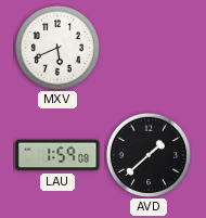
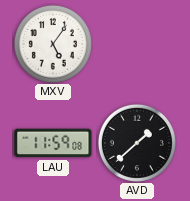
MXV: 5:41 -> 5:06 (53, 44)
LAU: 1:59 -> 11:59 (53, 143)
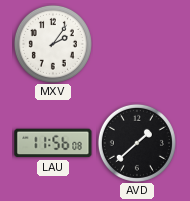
MXV: 5:06 -> 2:06 (53, 44)
LAU: 11:59 -> 11:56 (53, 143)
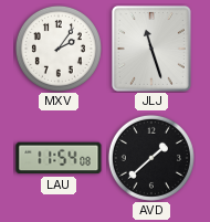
JLJ: none -> 11:27 (151, 49)
LAU: 11:56 -> 11:54 (59, 158)
